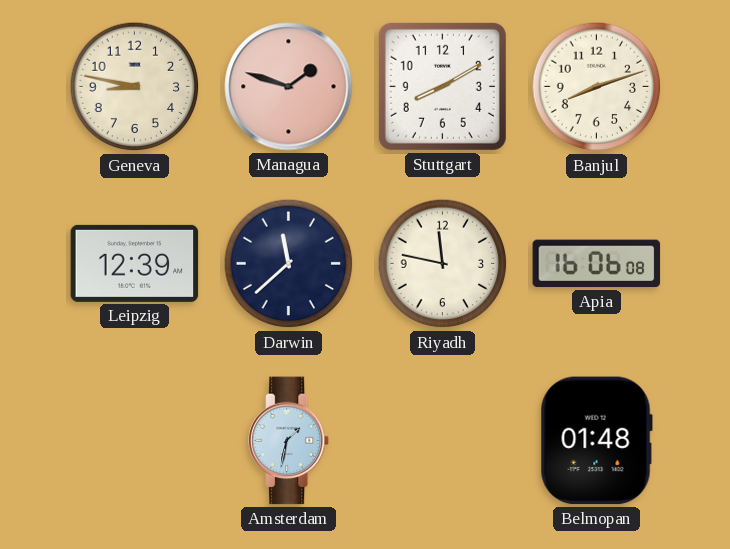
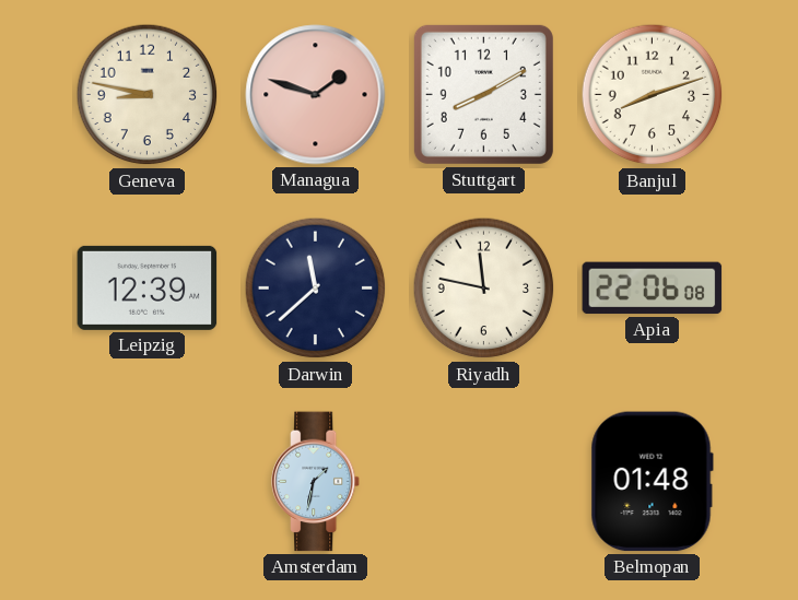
Apia: 16:06 -> 22:06 (653, 289)
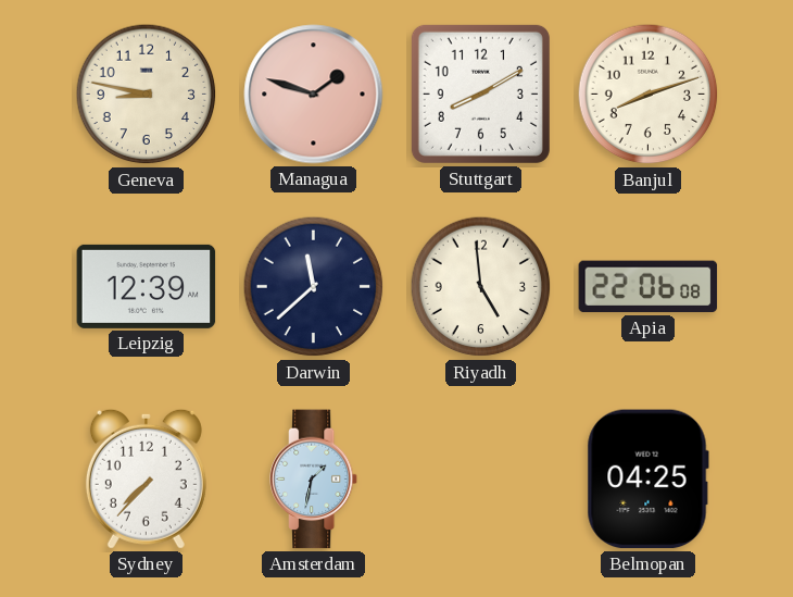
Riyadh: 11:47 -> 4:59 (481, 287)
Sydney: none -> 7:37 (146, 478)
Belmopan: 01:48 -> 04:25 (647, 480)
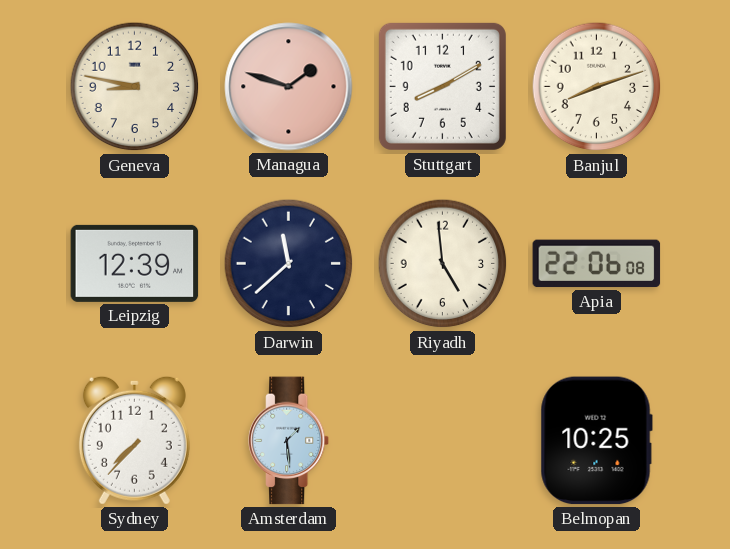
Amsterdam: 1:32 -> 1:29 (289, 441)
Belmopan: 04:25 -> 10:25 (596, 441)
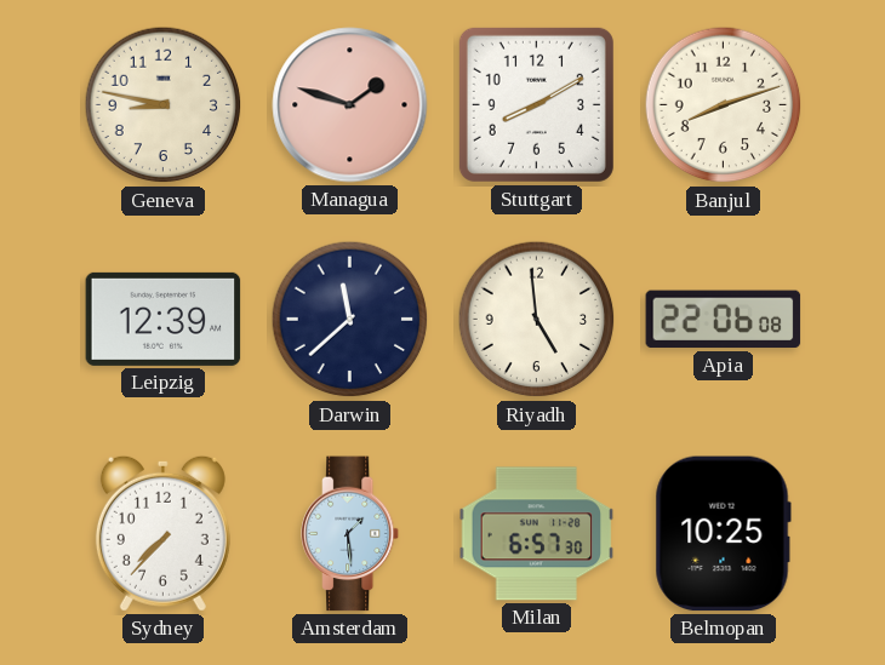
Milan: none -> 6:57 (537, 534)
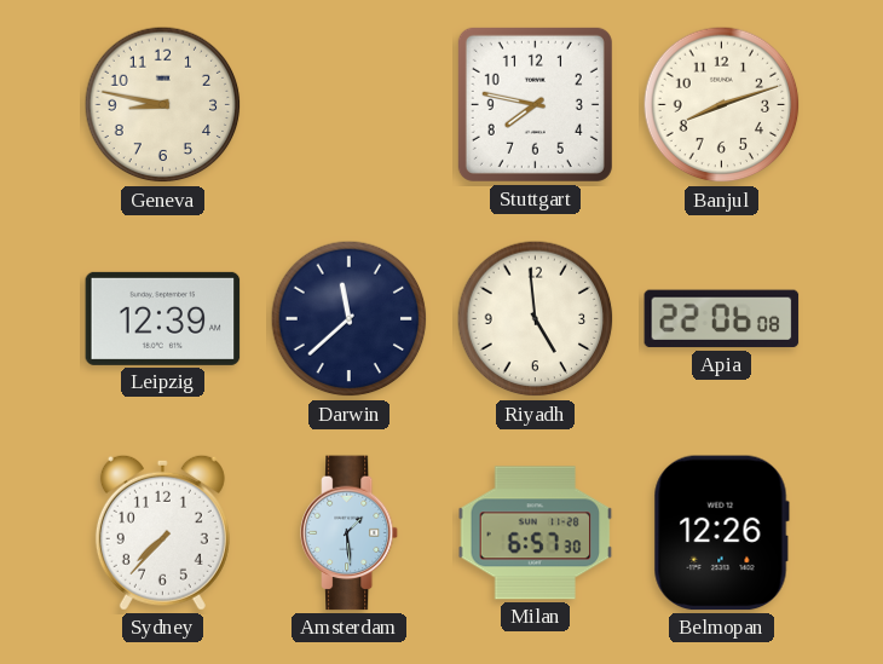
Managua: 1:48 -> none (350, 105)
Stuttgart: 8:10 -> 7:47 (535, 104)
Belmopan: 10:25 -> 12:26 (721, 533)
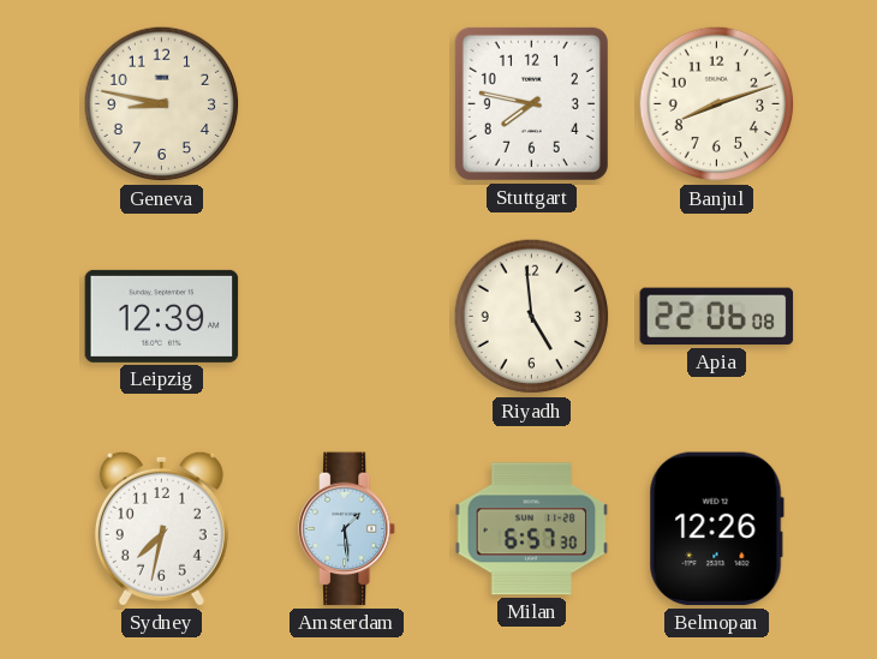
Darwin: 11:38 -> none (350, 319)
Sydney: 7:37 -> 7:32 (161, 528)
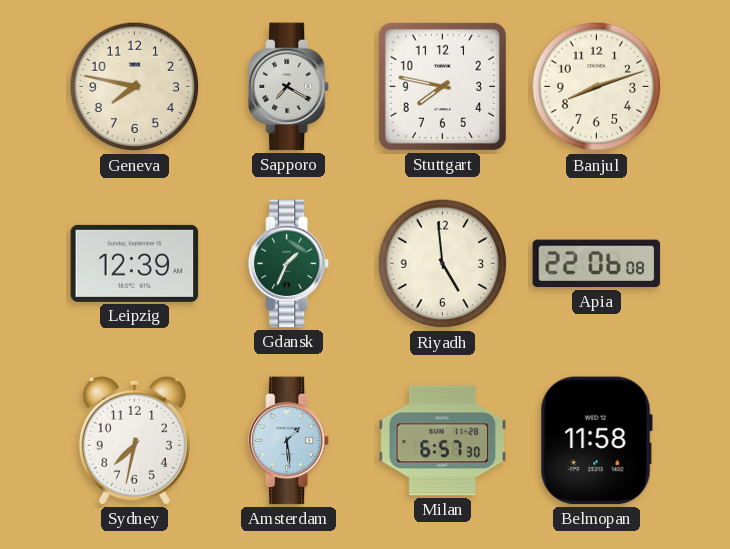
Geneva: 8:47 -> 7:47 (135, 87)
Sapporo: none -> 7:20 (289, 87)
Gdansk: none -> 1:34 (289, 264)
Belmopan: 12:26 -> 11:58 (596, 441)
